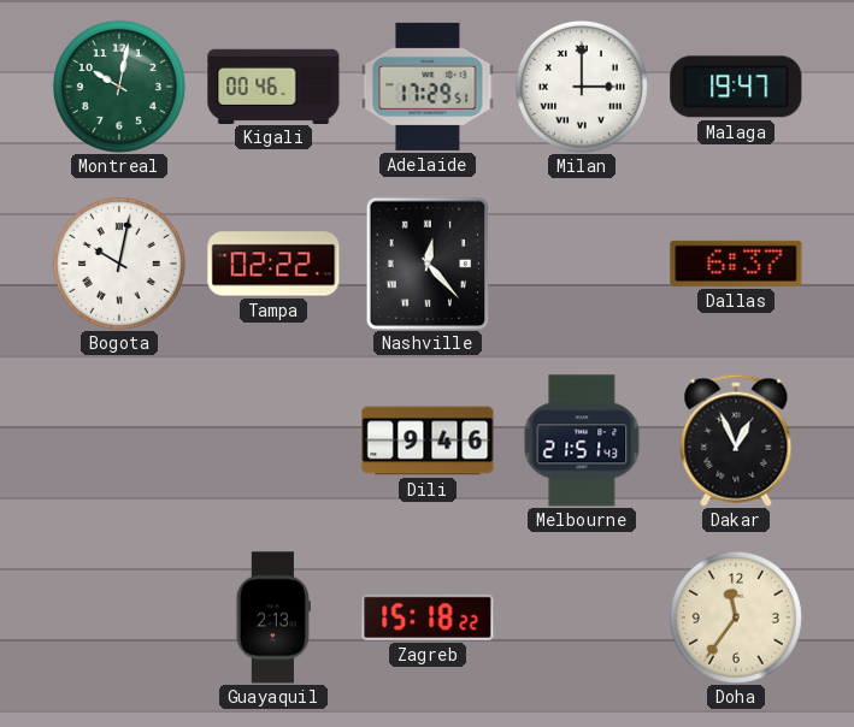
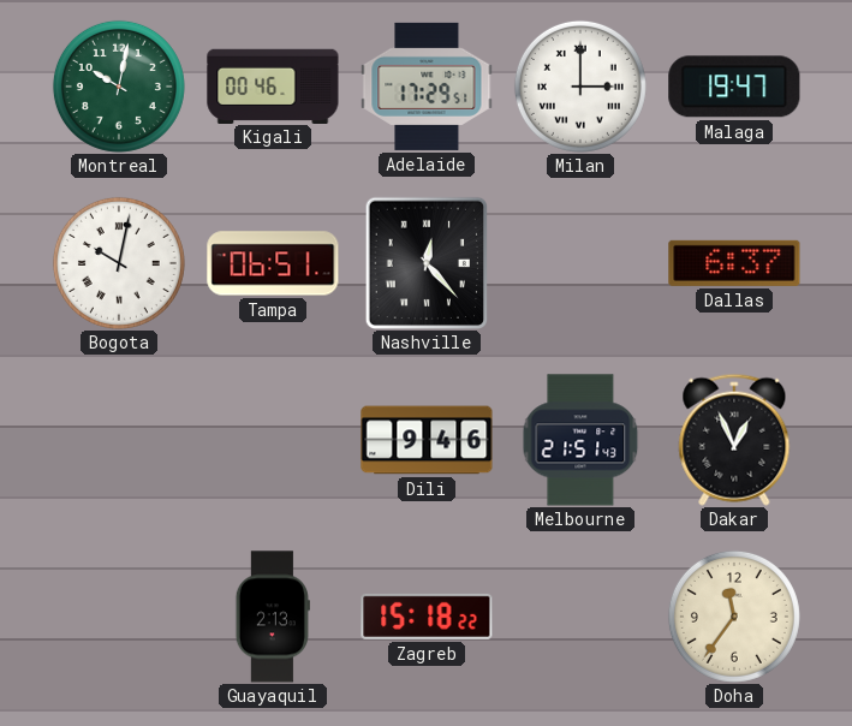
Tampa: 02:22 -> 06:51 (273, 263)
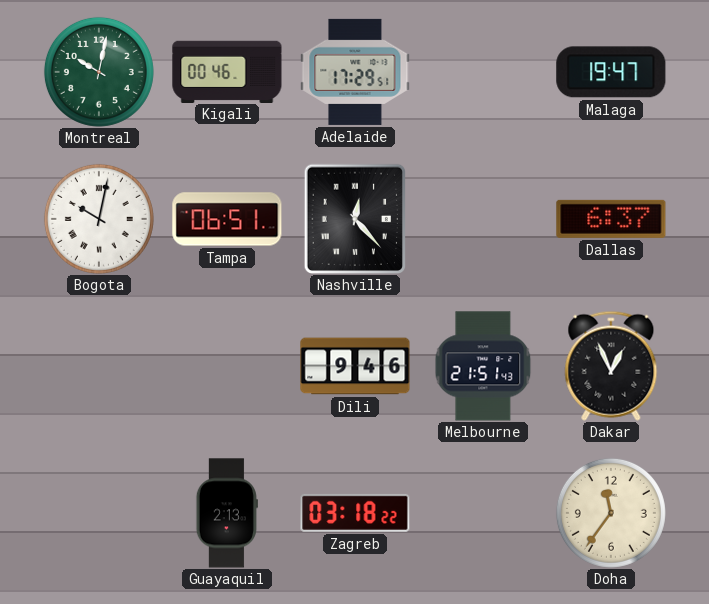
Milan: 3:00 -> none (580, 87)
Zagreb: 15:18 -> 03:18 (355, 513)
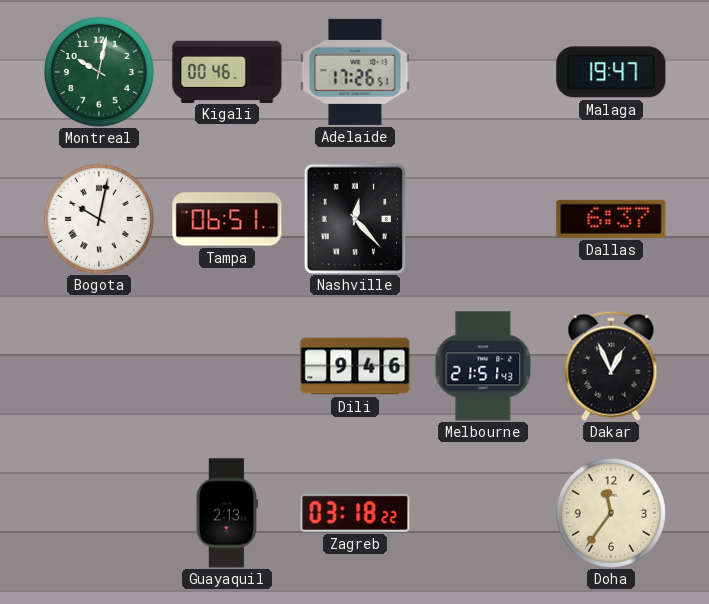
Adelaide: 17:29 -> 17:26 (355, 72)
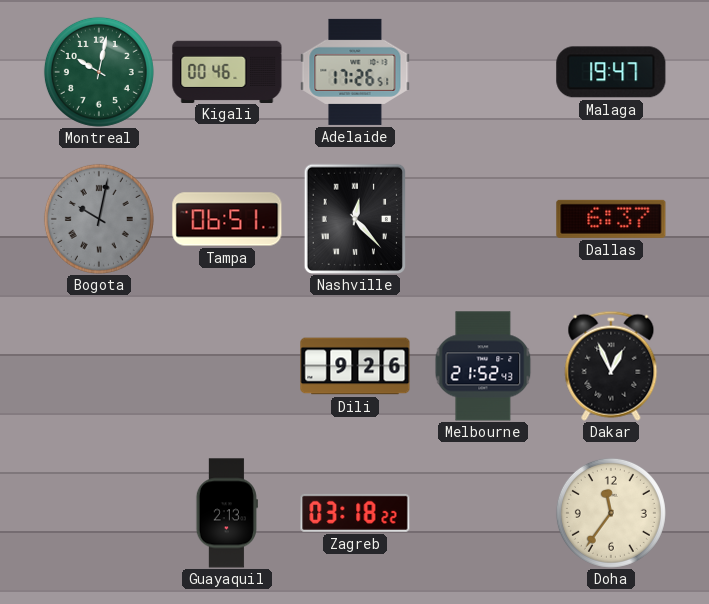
Bogota dial: white -> grey (99, 219)
Dili: 9:46 -> 9:26 (355, 366)
Melbourne: 21:51 -> 21:52 (483, 366)
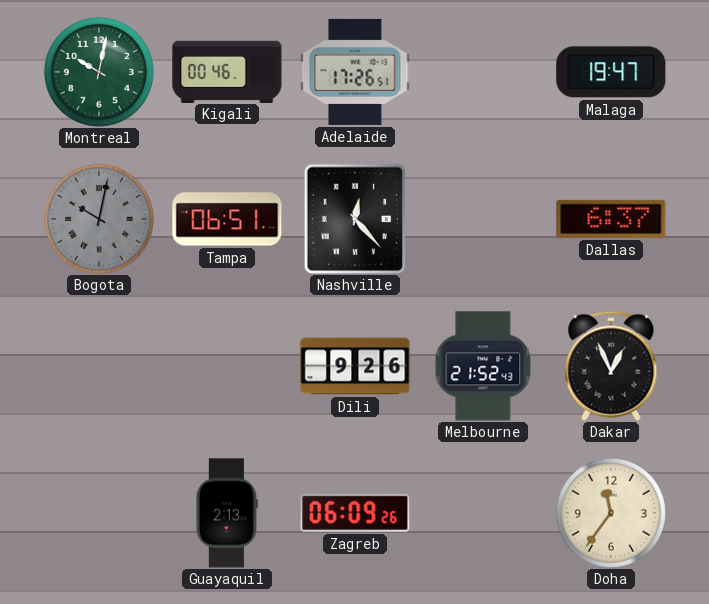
Zagreb: 03:18 -> 06:09 (355, 513)
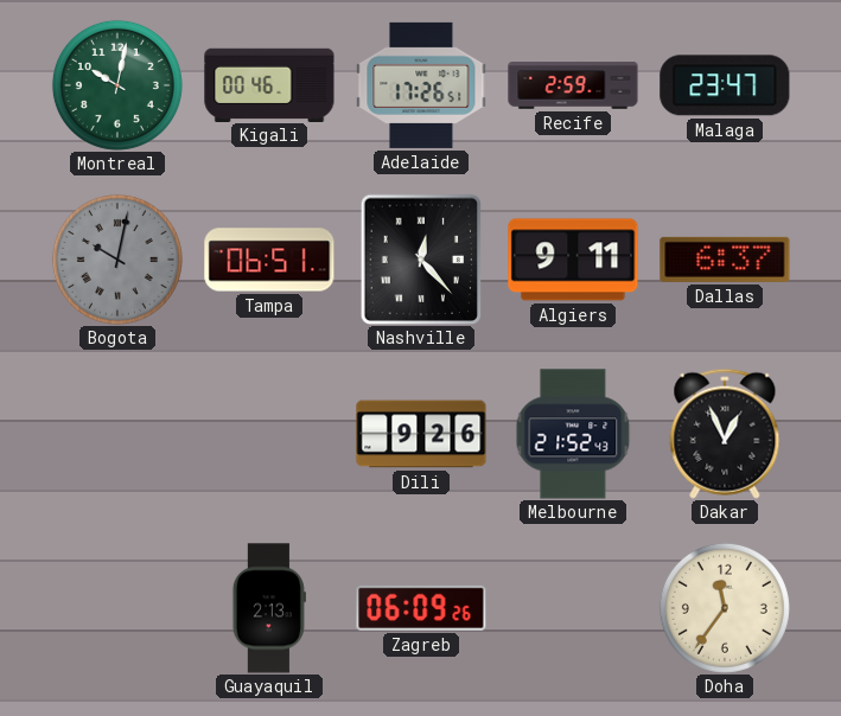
Recife: none -> 2:59 (573, 85)
Malaga: 19:47 -> 23:47 (725, 85)
Algiers: none -> 9:11 (573, 260)
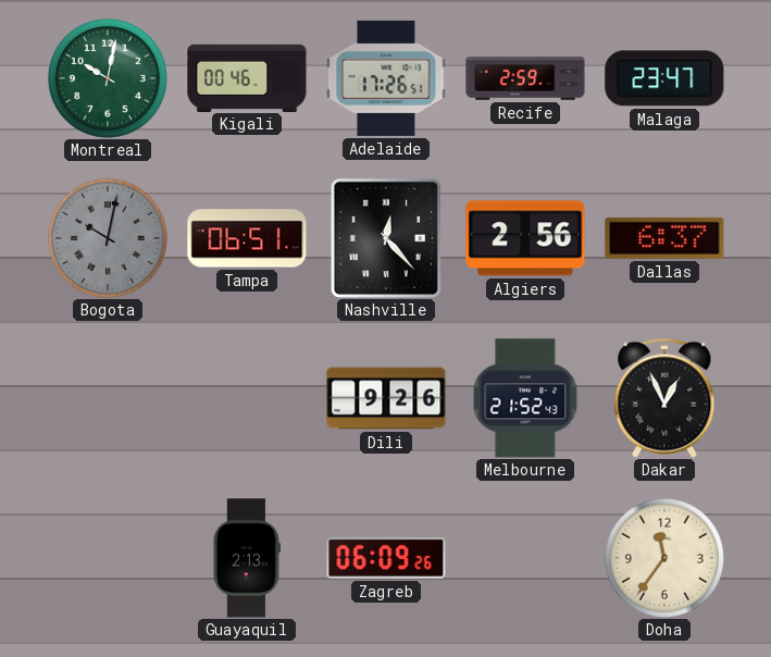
Algiers: 9:11 -> 2:56 (525, 238)
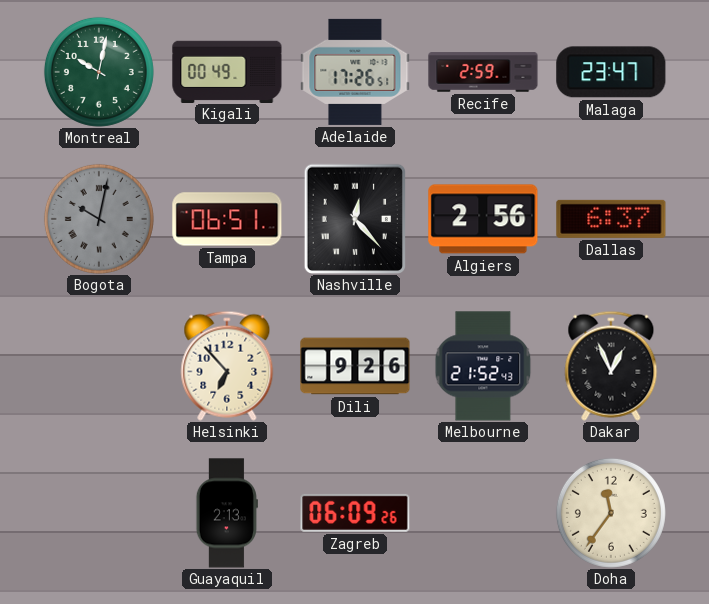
Kigali: 00:46 -> 00:49 (227, 71)
Helsinki: none -> 6:53 (227, 366)
